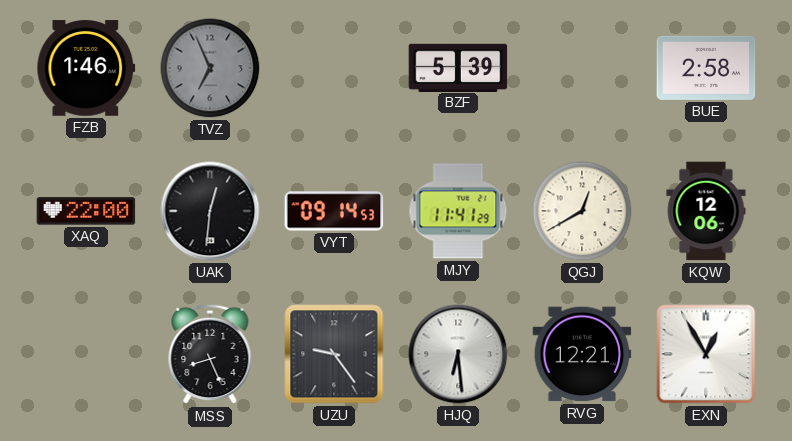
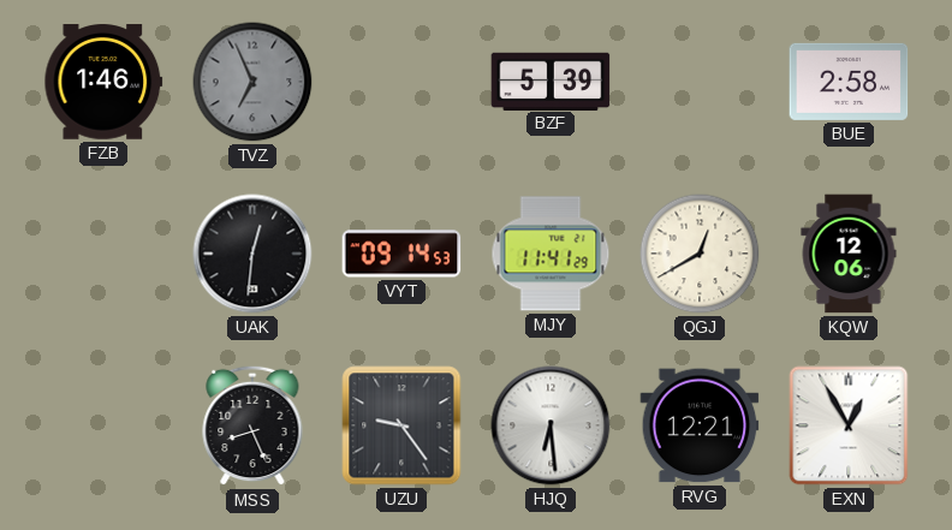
XAQ: 22:00 -> none (86, 211)
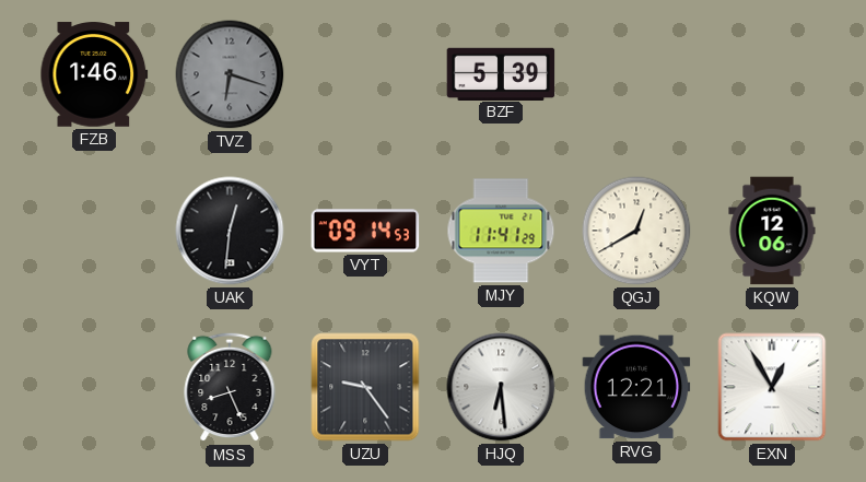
TVZ: 6:56 -> 6:18 (230, 74)
BUE: 2:58 -> none (849, 82)
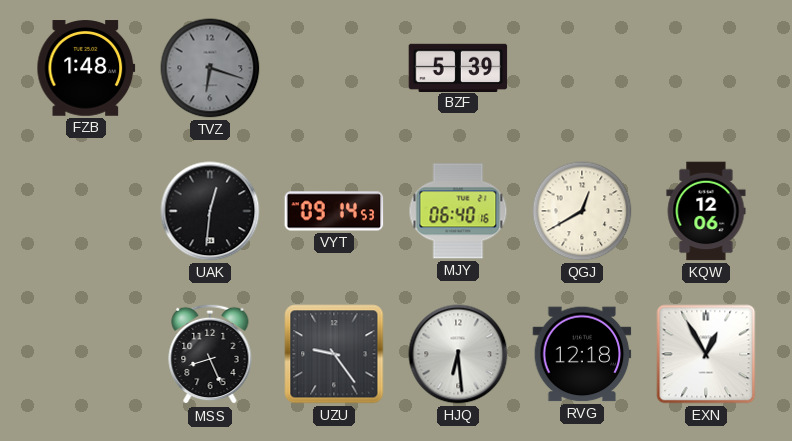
FZB: 1:46 -> 1:48 (86, 68)
MJY: 11:41 -> 06:40 (458, 211)
RVG: 12:21 -> 12:18 (582, 354)
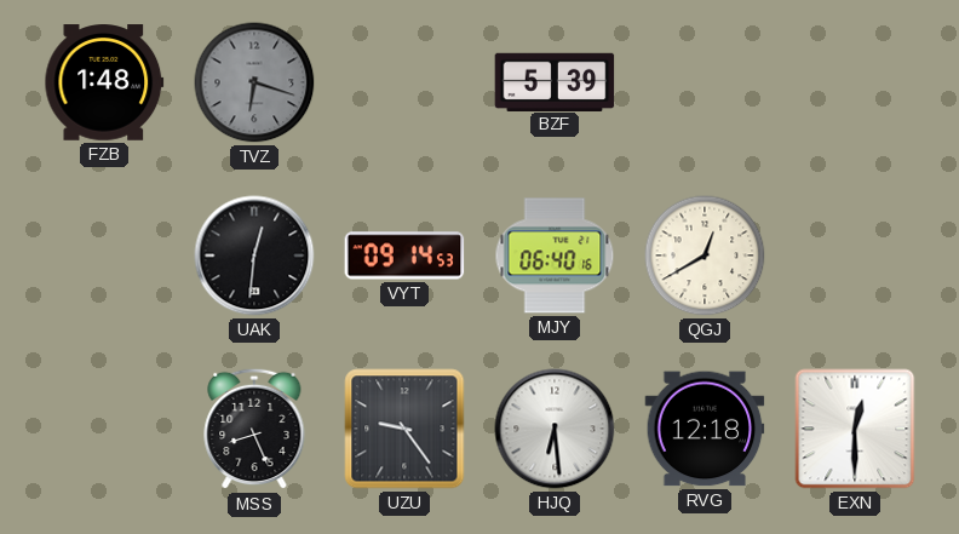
KQW: 12:06 -> none (706, 211)
EXN: 12:55 -> 12:30 (855, 429)
